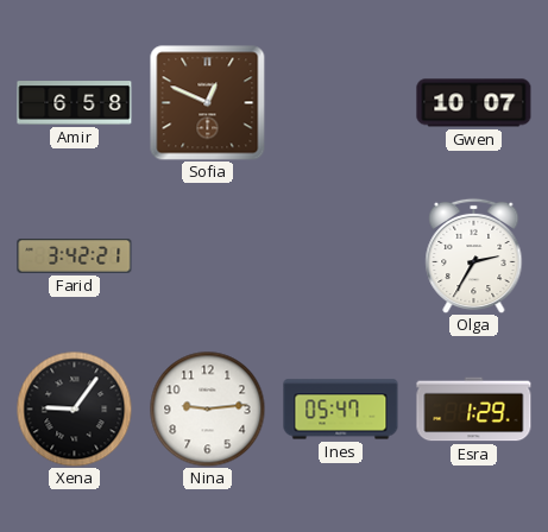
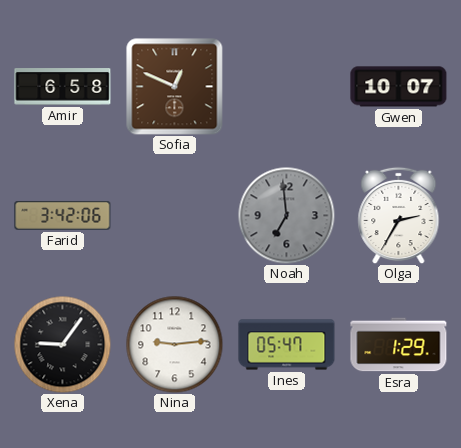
Farid: 3:42:21 -> 3:42:06 (63, 215)
Noah: none -> 6:59 (286, 215)
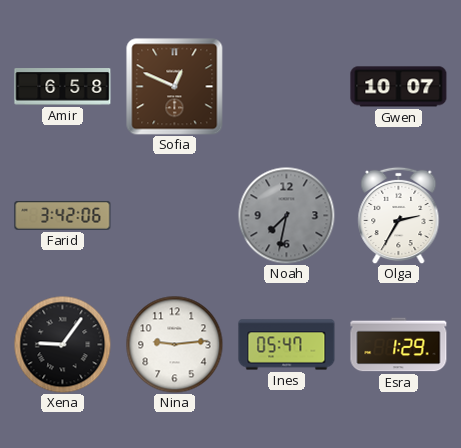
Noah: 6:59 -> 7:32 (286, 215)
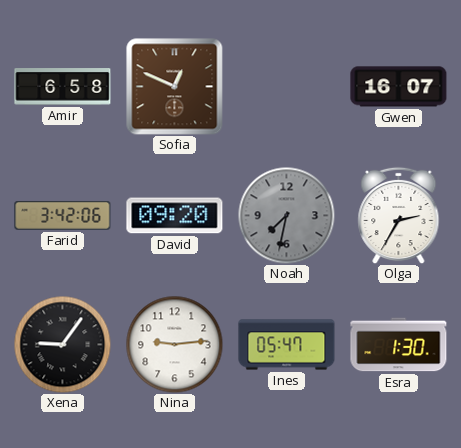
Gwen: 10:07 -> 16:07 (399, 87)
David: none -> 09:20 (175, 216)
Esra: 1:29 -> 1:30 (399, 345)
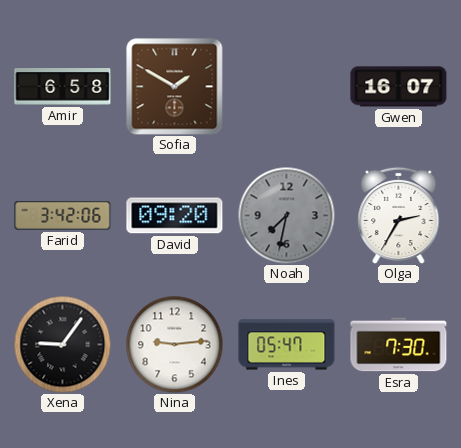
Sofia: 12:49 -> 1:50 (175, 87)
Esra: 1:30 -> 7:30 (399, 345)
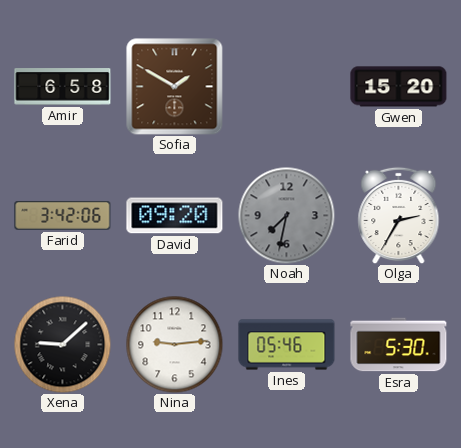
Gwen: 16:07 -> 15:20 (399, 87)
Xena: 9:06 -> 9:08 (62, 344)
Ines: 05:47 -> 05:46 (287, 345)
Esra: 7:30 -> 5:30 (399, 345)
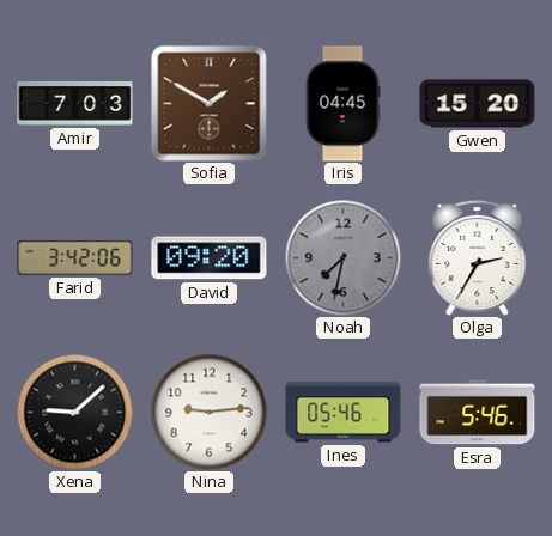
Amir: 6:58 -> 7:03 (75, 104)
Iris: none -> 04:45 (342, 104)
Esra: 5:30 -> 5:46 (478, 413)
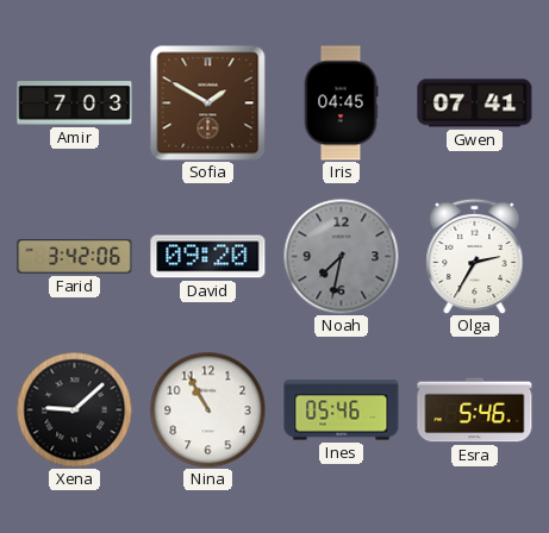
Gwen: 15:20 -> 07:41 (475, 104)
Nina: 9:14 -> 10:55 (207, 409)
